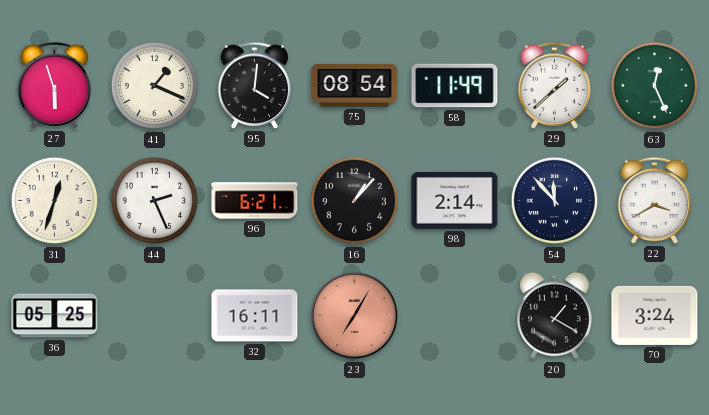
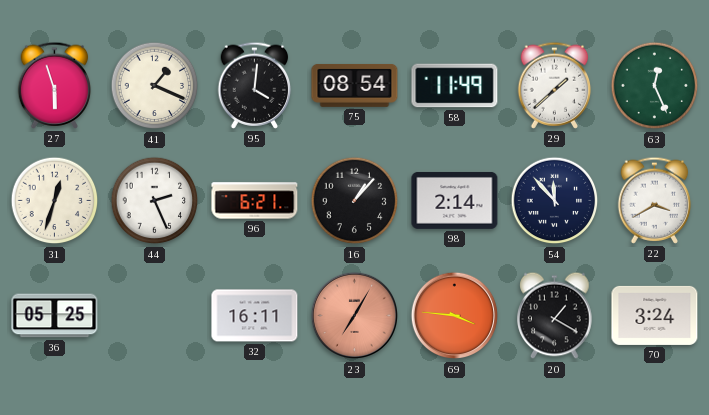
69: none -> 3:46 (455, 316)
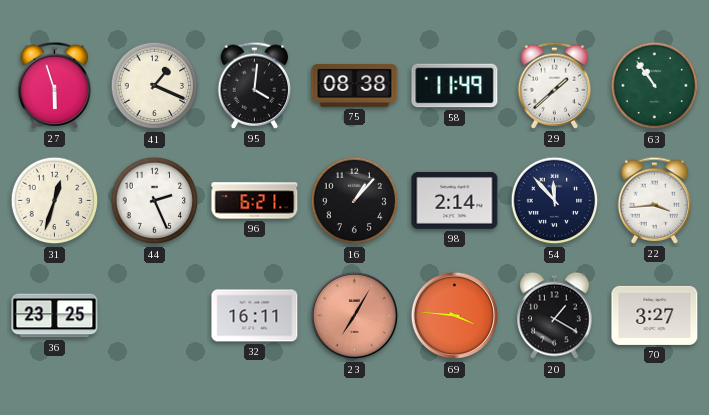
75: 08:54 -> 08:38 (355, 85)
63: 12:26 -> 10:54 (655, 86)
22: 3:40 -> 3:44 (655, 200)
36: 05:25 -> 23:25 (55, 316)
70: 3:24 -> 3:27 (655, 315)
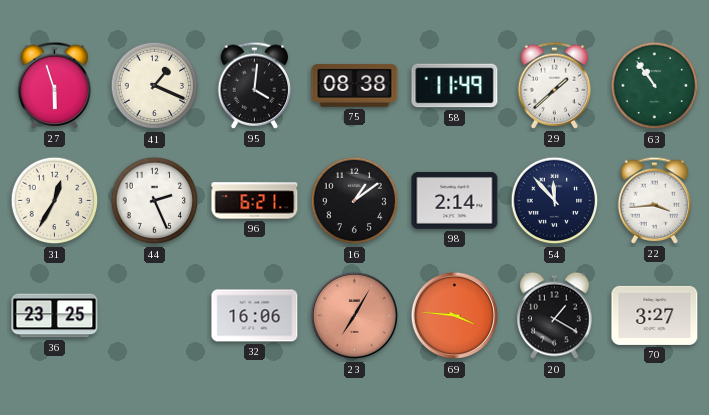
31: 12:33 -> 12:35 (55, 201)
16: 1:07 -> 1:09 (355, 201)
32: 16:11 -> 16:06 (255, 316)
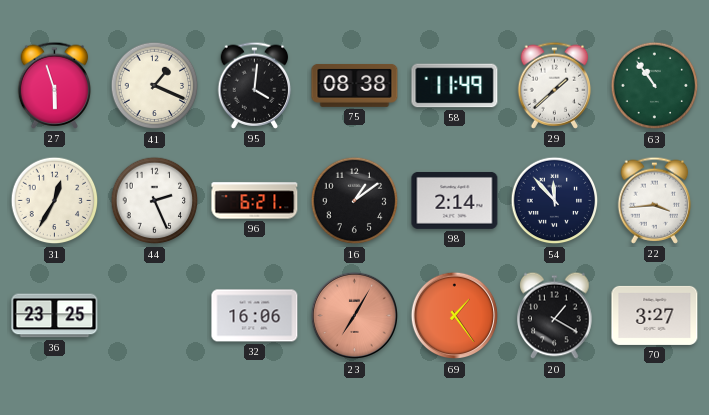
69: 3:46 -> 1:24 (455, 316)
